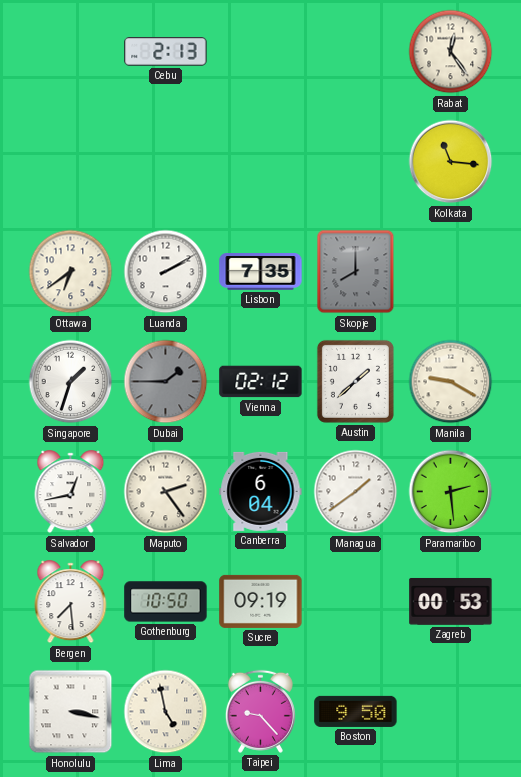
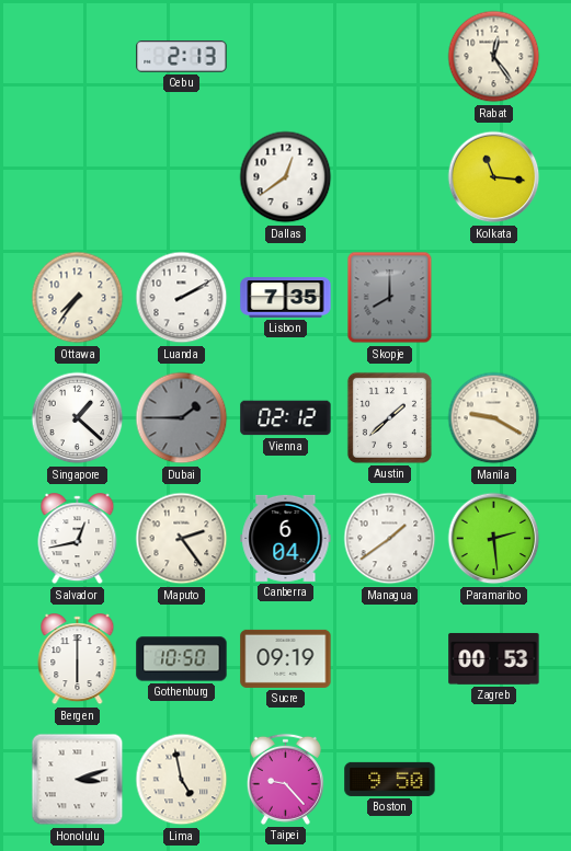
Dallas: none -> 12:39 (286, 177)
Ottawa: 6:39 -> 7:36 (78, 298)
Singapore: 1:33 -> 1:22 (78, 418)
Bergen: 7:29 -> 6:00 (78, 659)
Honolulu: 3:17 -> 3:12 (78, 780)
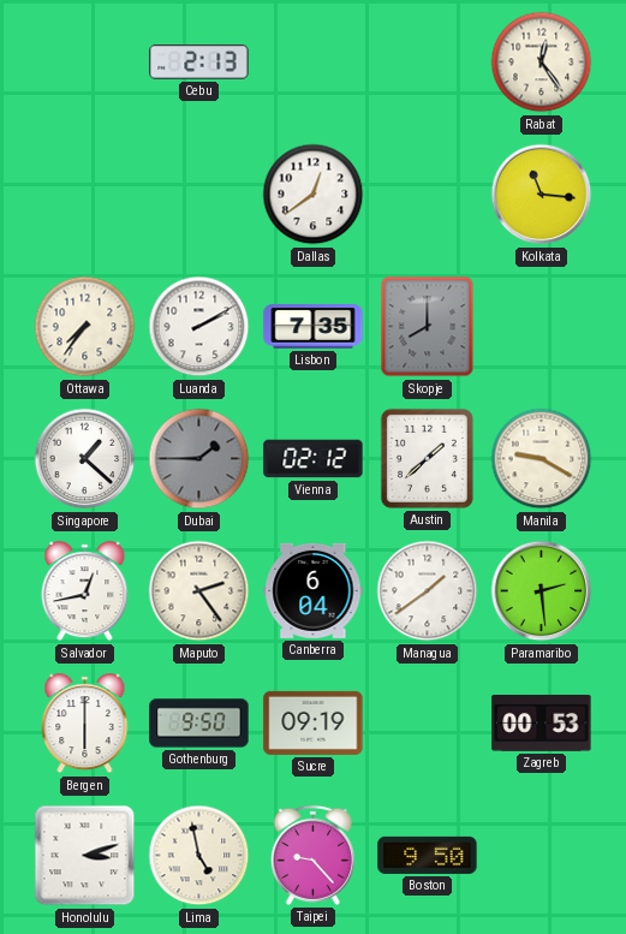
Gothenburg: 10:50 -> 9:50 (199, 724)
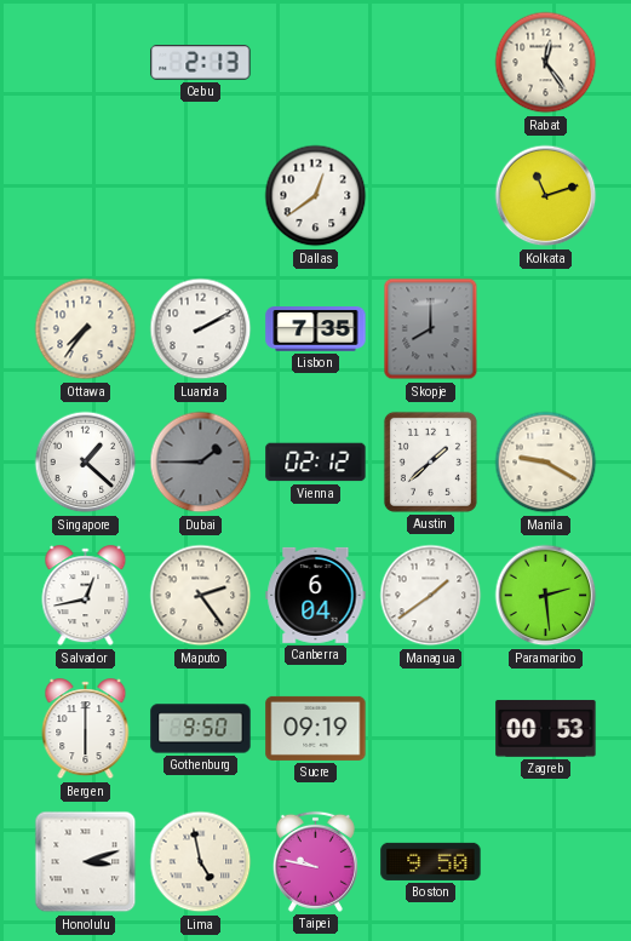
Kolkata: 11:16 -> 11:12 (546, 196)
Taipei: 9:23 -> 9:47 (315, 861)
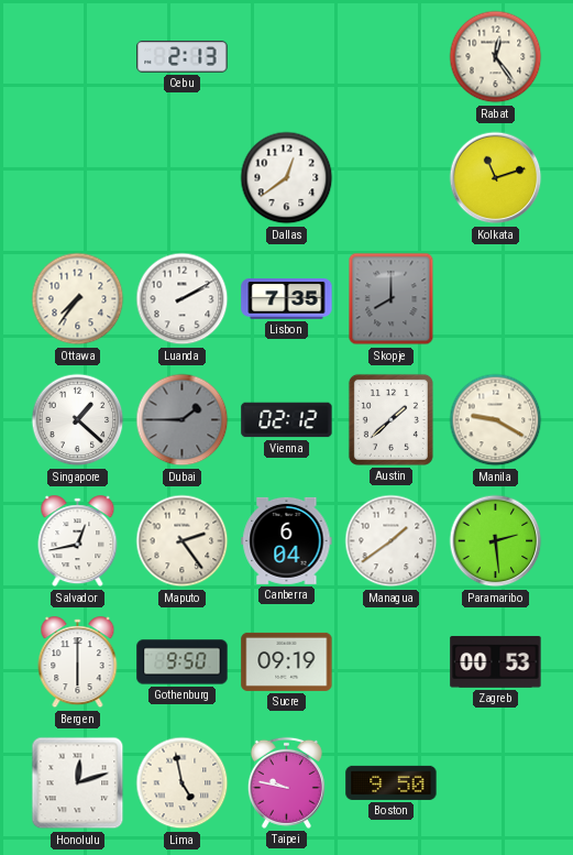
Honolulu: 3:12 -> 12:12 (78, 783)
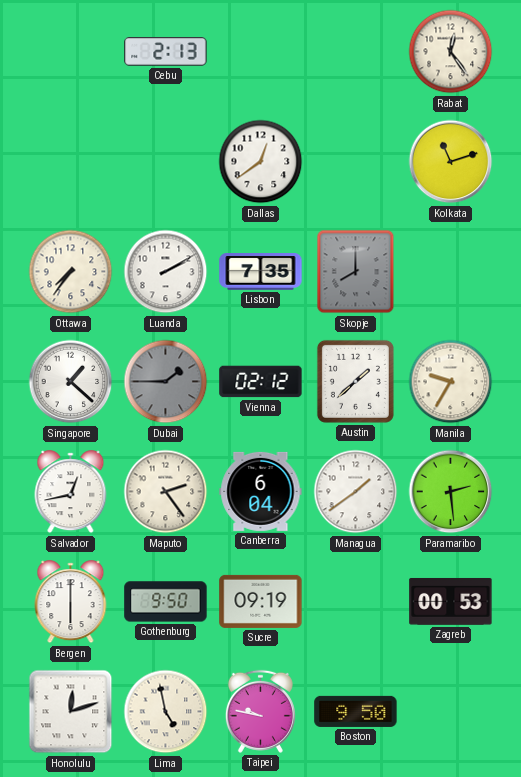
Manila: 9:20 -> 9:35 (451, 382)
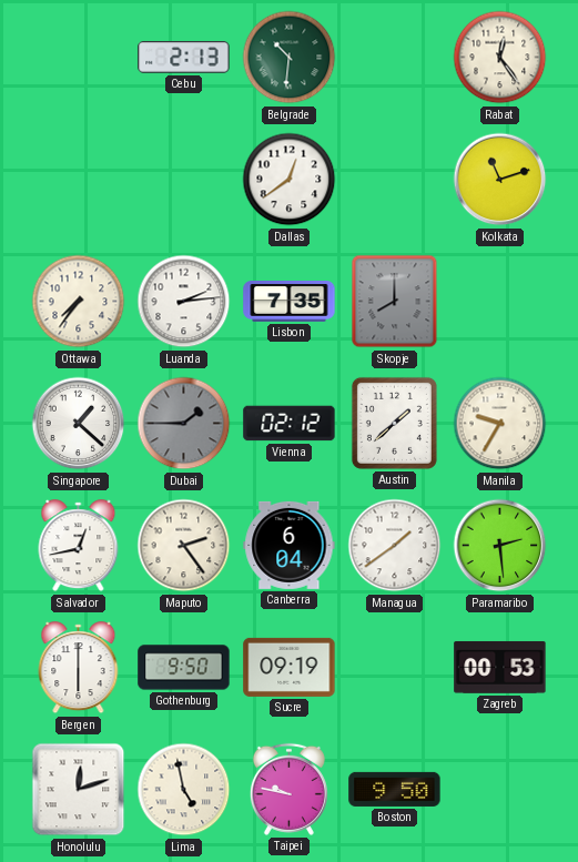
Belgrade: none -> 10:31 (290, 58)
Luanda: 2:10 -> 2:14 (184, 302)
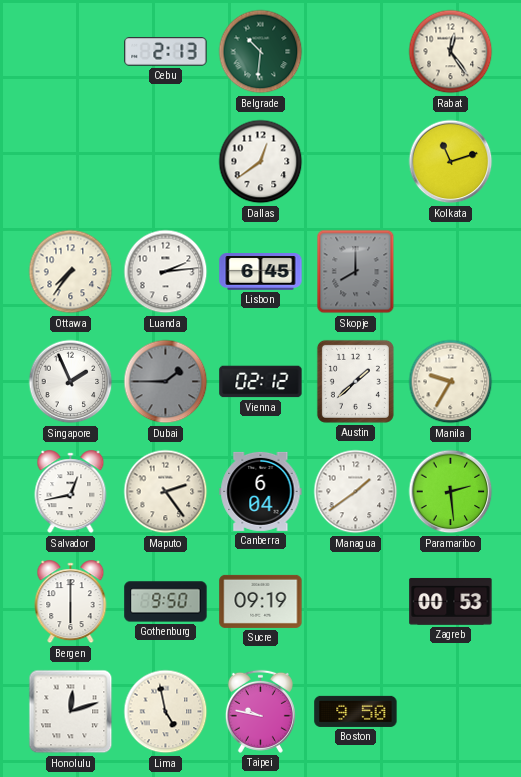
Lisbon: 7:35 -> 6:45 (261, 272)
Singapore: 1:22 -> 1:56 (71, 382)
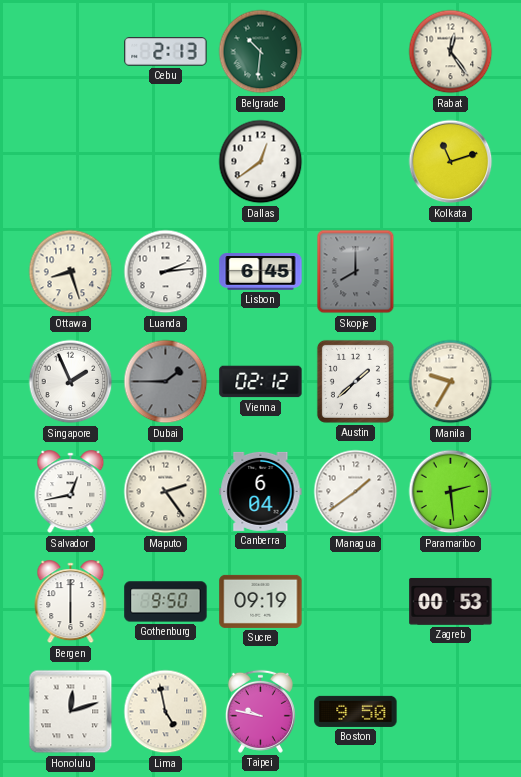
Ottawa: 7:36 -> 8:27 (71, 272)
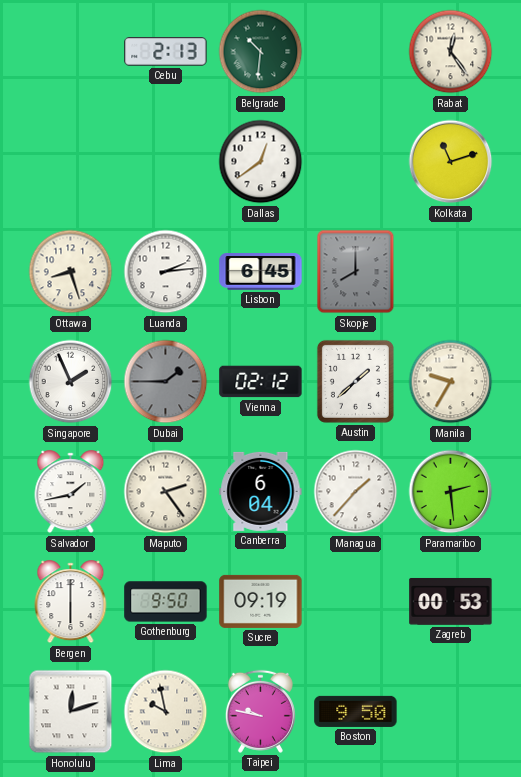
Salvador: 12:43 -> 1:43 (71, 492)
Managua: 1:39 -> 1:37 (356, 492)
Lima: 4:58 -> 9:58 (166, 712)
